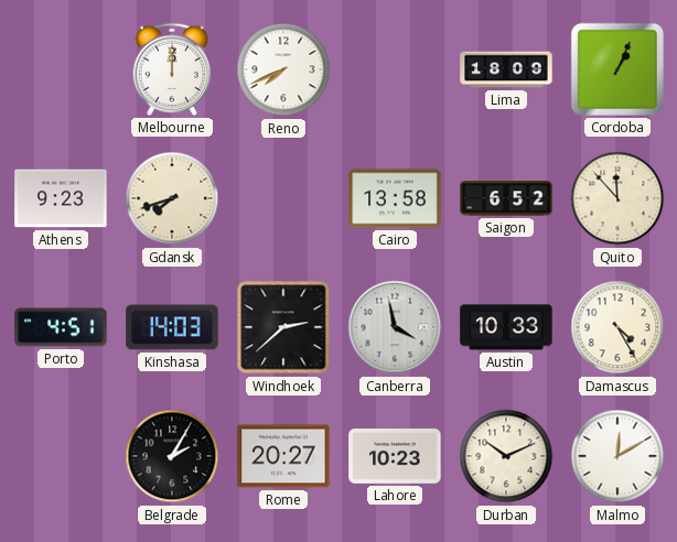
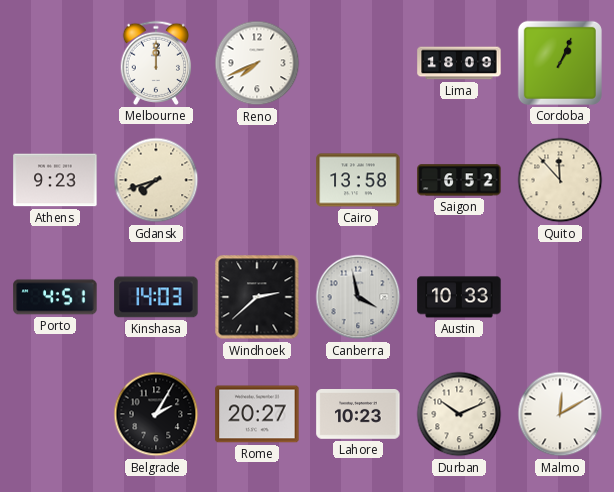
Damascus: 4:25 -> none (617, 327)
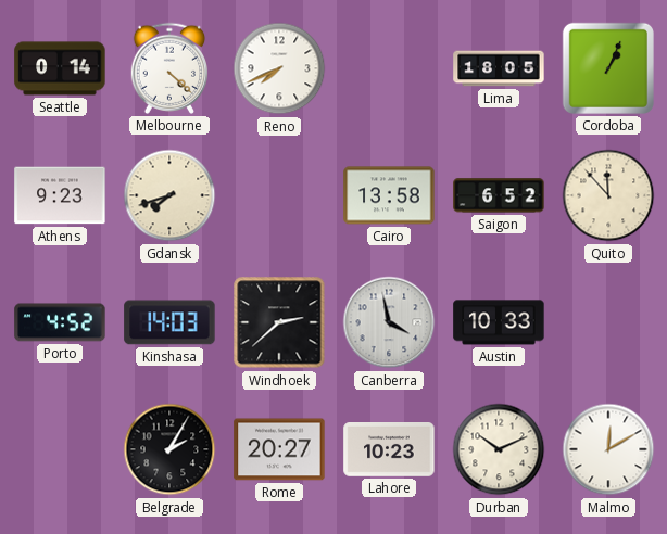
Seattle: none -> 0:14 (60, 68)
Melbourne: 12:00 -> 4:22 (169, 68)
Lima: 18:09 -> 18:05 (499, 68)
Porto: 4:51 -> 4:52 (60, 322)
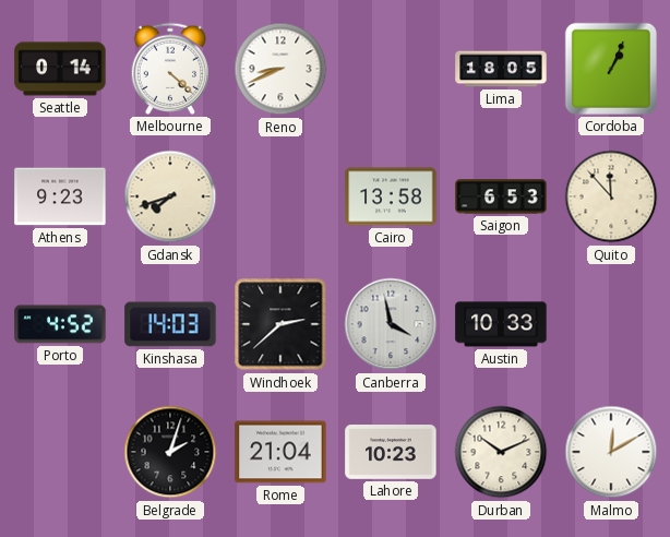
Reno: 7:41 -> 8:41 (280, 69)
Saigon: 6:52 -> 6:53 (501, 196)
Belgrade: 2:05 -> 2:03 (170, 452)
Rome: 20:27 -> 21:04 (280, 452)
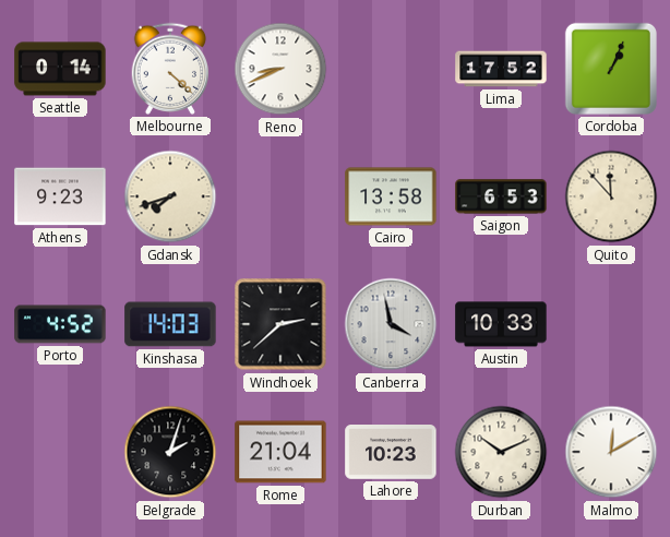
Lima: 18:05 -> 17:52 (501, 69)
